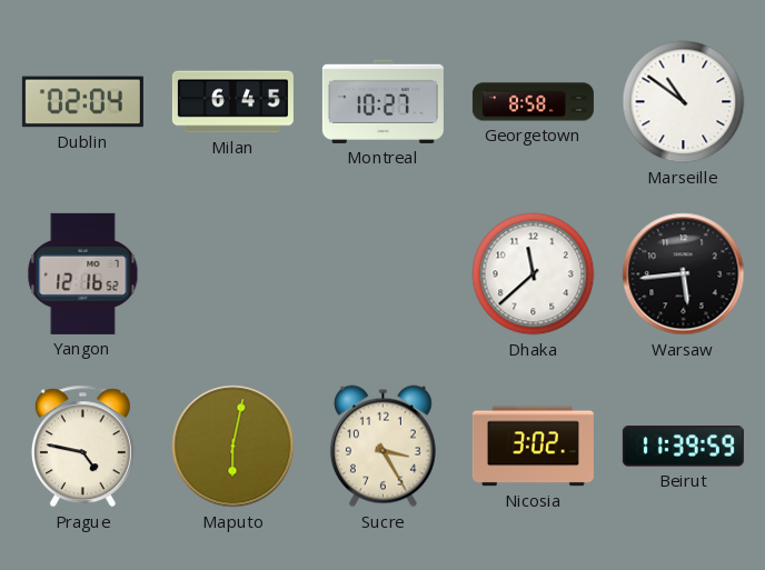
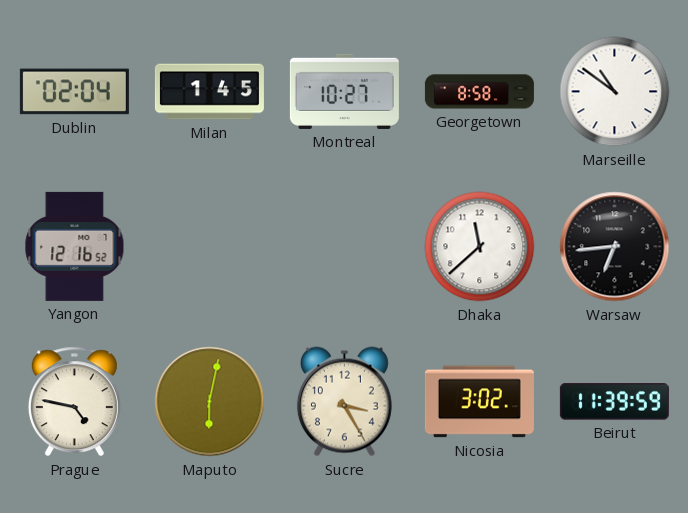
Milan: 6:45 -> 1:45 (209, 92)
Warsaw: 5:44 -> 6:44 (615, 247)
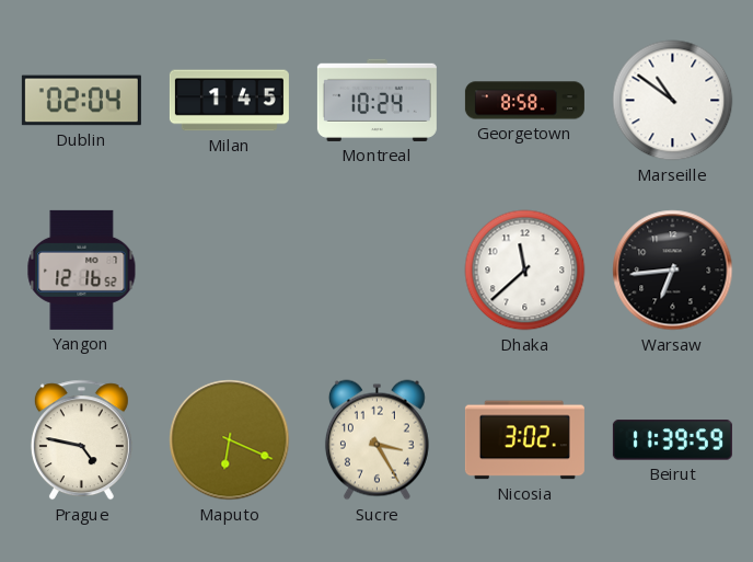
Montreal: 10:27 -> 10:24 (376, 100)
Maputo: 6:02 -> 6:19 (230, 440)
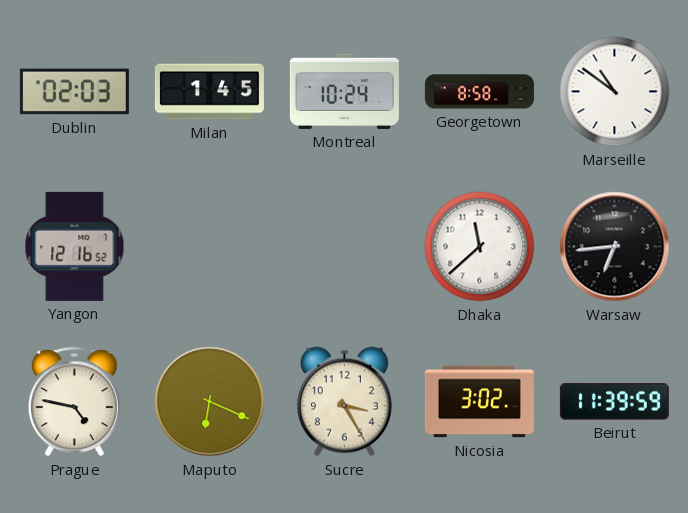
Dublin: 02:04 -> 02:03 (74, 92)
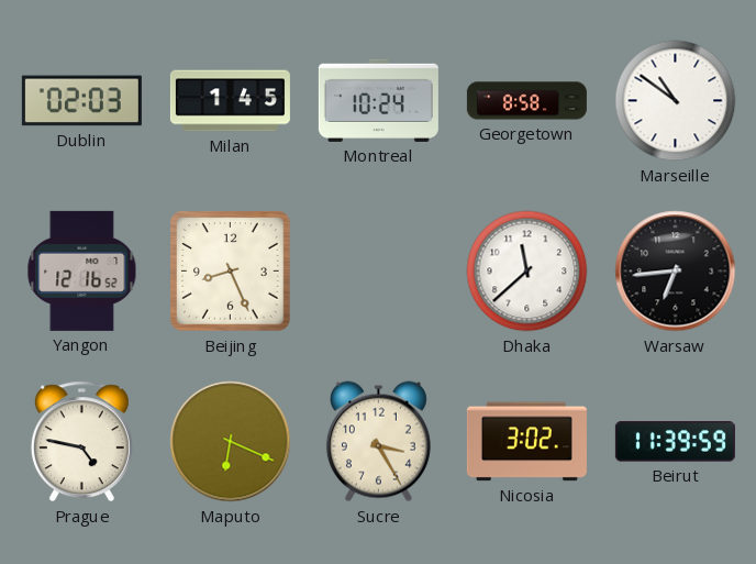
Beijing: none -> 8:26 (231, 272)
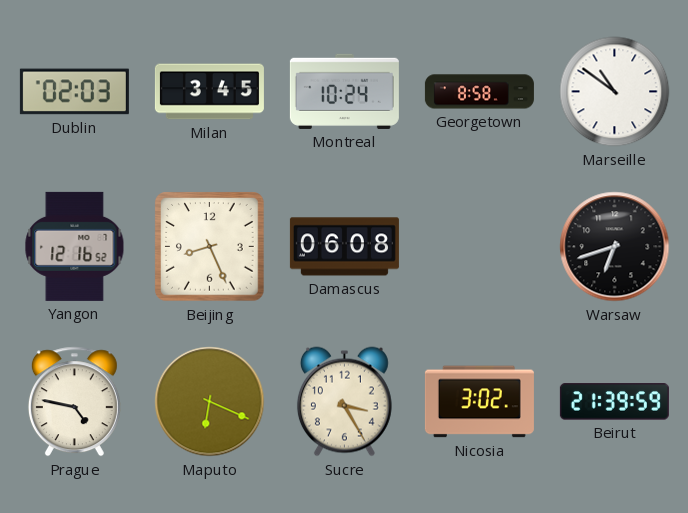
Milan: 1:45 -> 3:45 (209, 92)
Damascus: none -> 06:08 (344, 247)
Dhaka: 11:38 -> none (527, 272)
Warsaw: 6:44 -> 6:42 (615, 247)
Beirut: 11:39 -> 21:39 (614, 402)
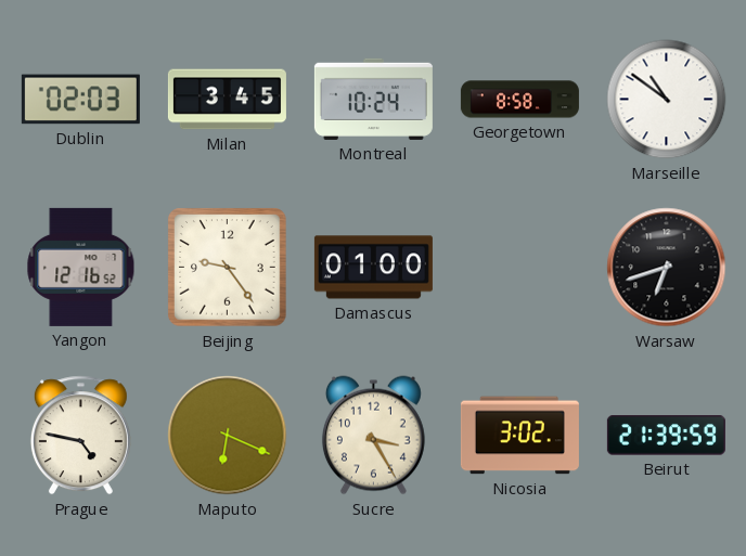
Beijing: 8:26 -> 9:24 (228, 268)
Damascus: 06:08 -> 01:00 (373, 268)
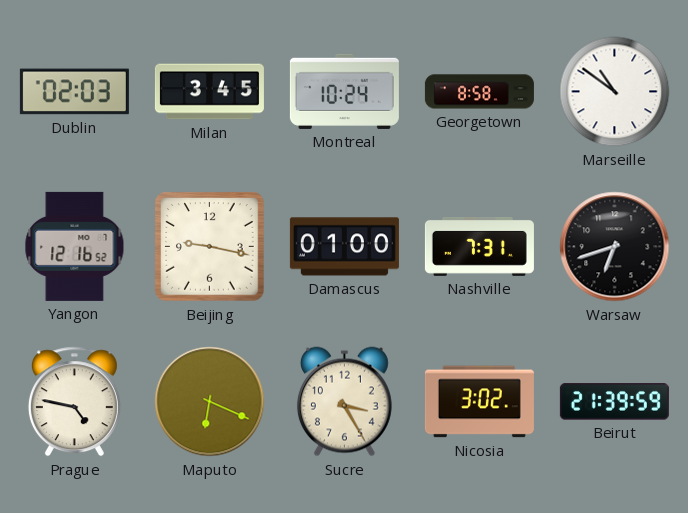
Beijing: 9:24 -> 9:17 (210, 247)
Nashville: none -> 7:31 (479, 246)
